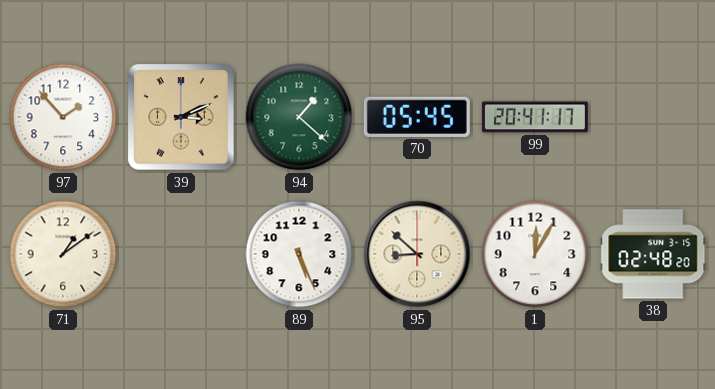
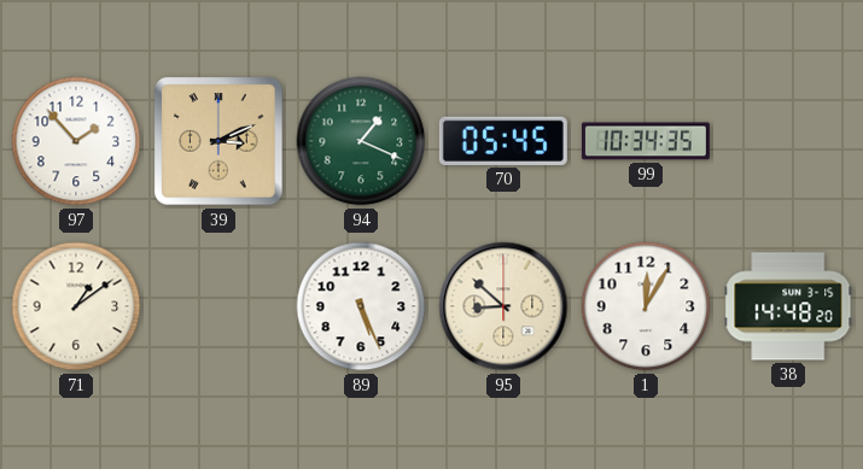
94: 1:22 -> 1:19 (361, 141)
99: 20:41 -> 10:34 (646, 141)
38: 02:48 -> 14:48 (788, 306)
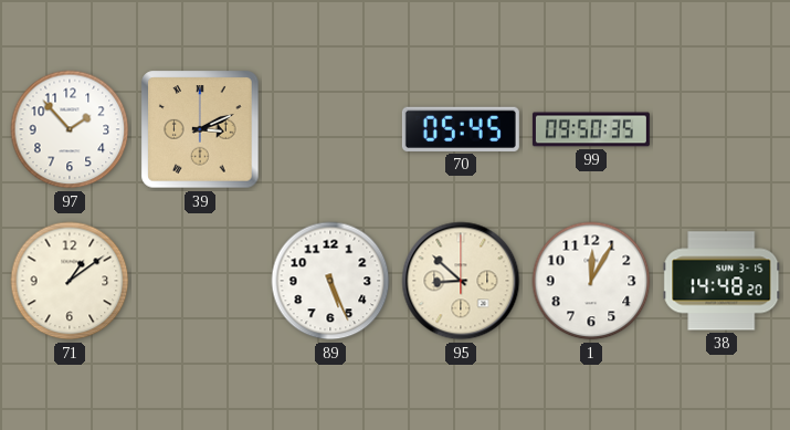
94: 1:19 -> none (361, 141)
99: 10:34 -> 09:50 (591, 129)
